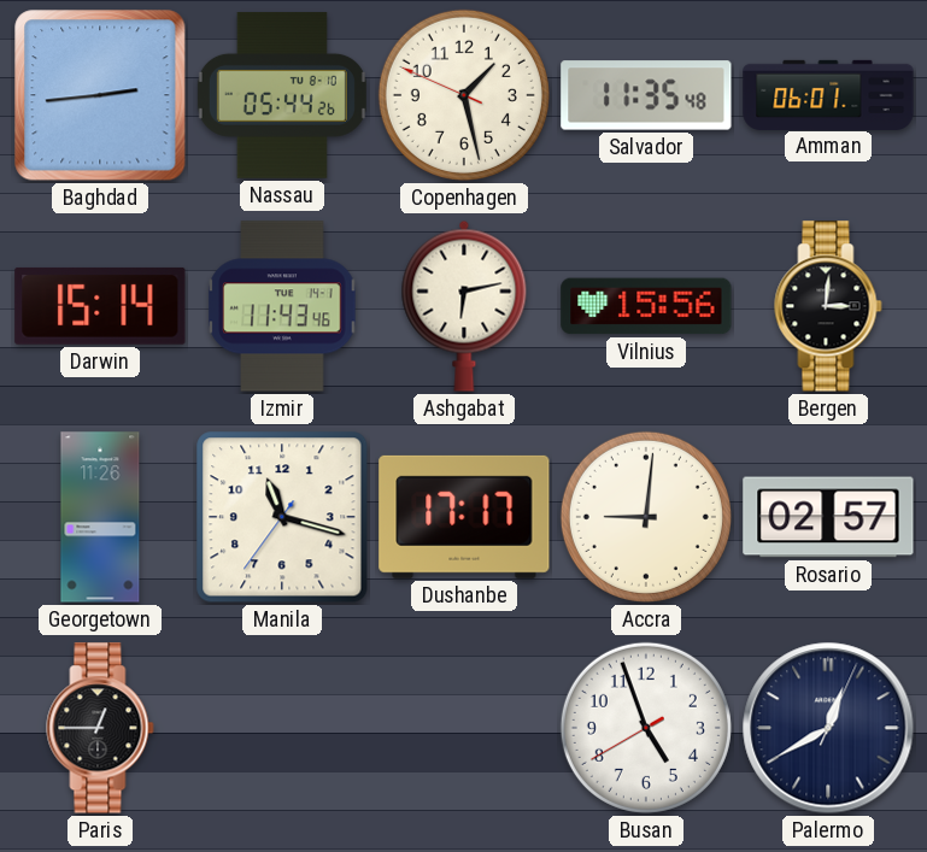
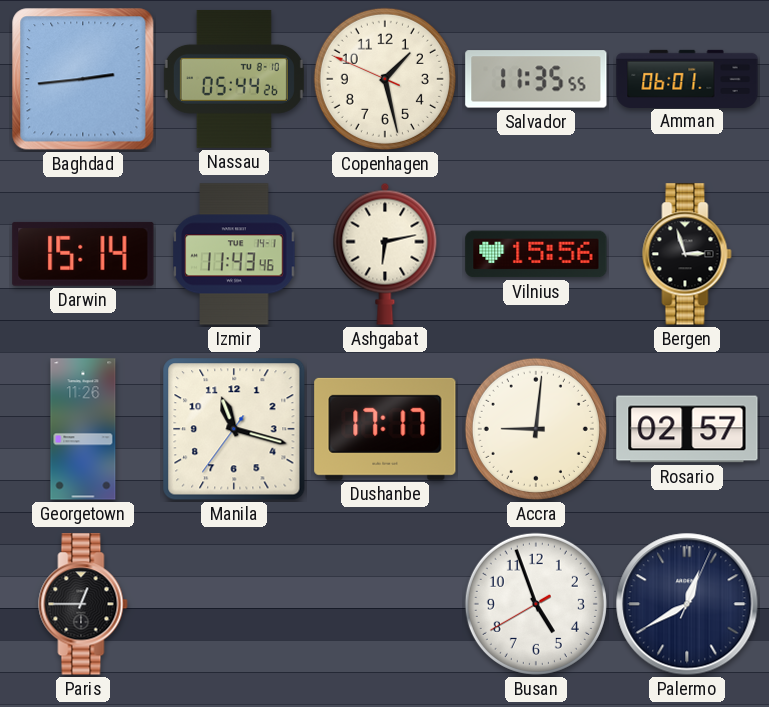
Salvador: 11:35:48 -> 11:35:55 (536, 79)
Bergen: 3:01 -> 2:57 (687, 254)
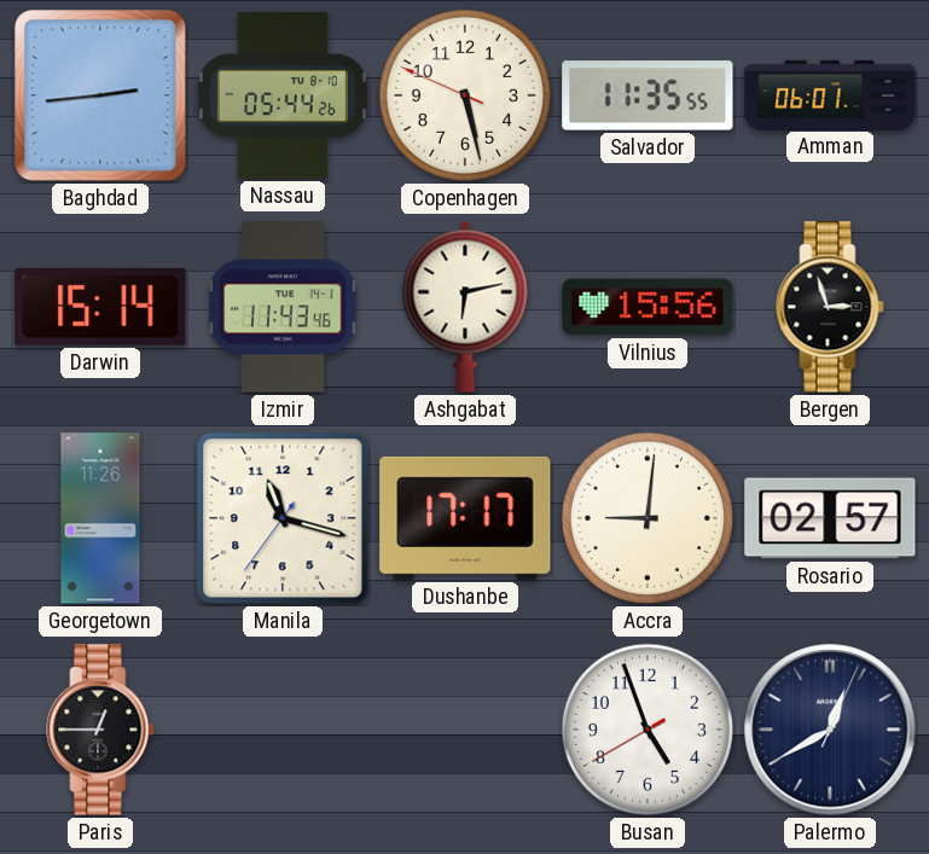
Copenhagen: 1:27 -> 5:27 (465, 95)
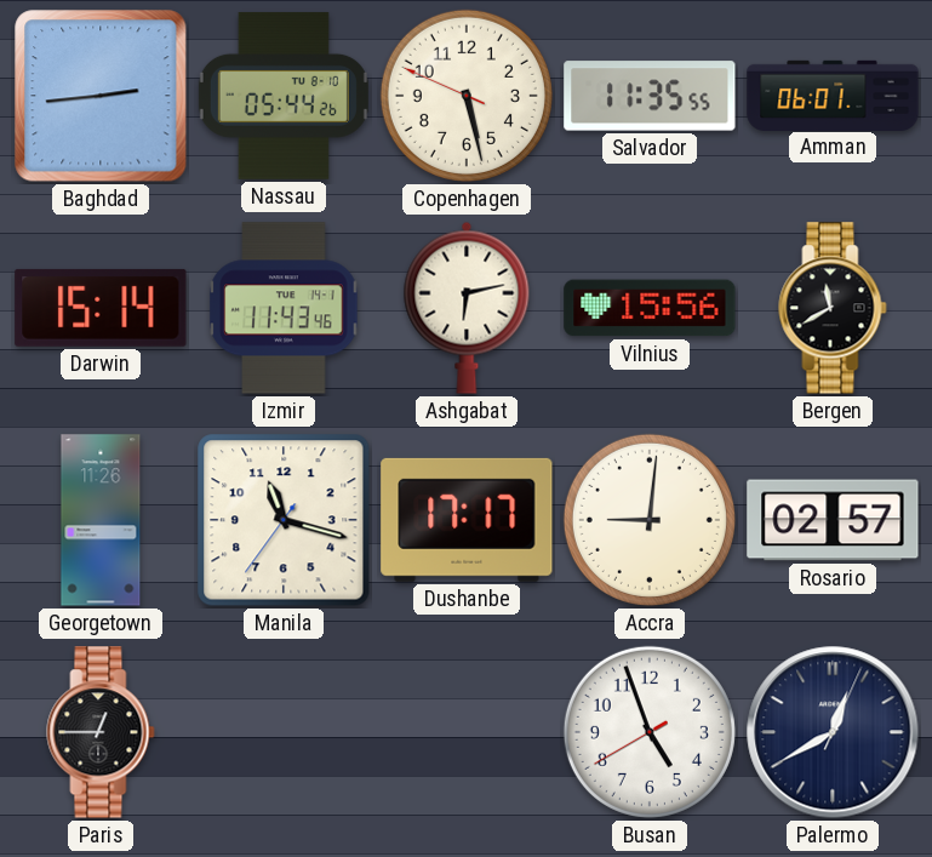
Bergen: 2:57 -> 11:40 (833, 308)
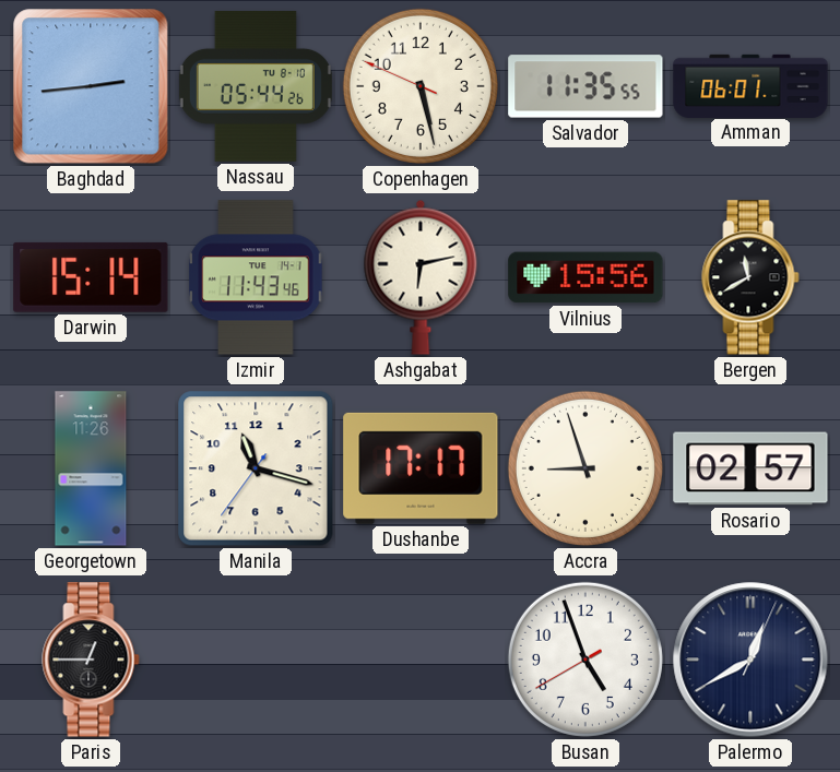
Accra: 9:01 -> 8:57 (585, 468)
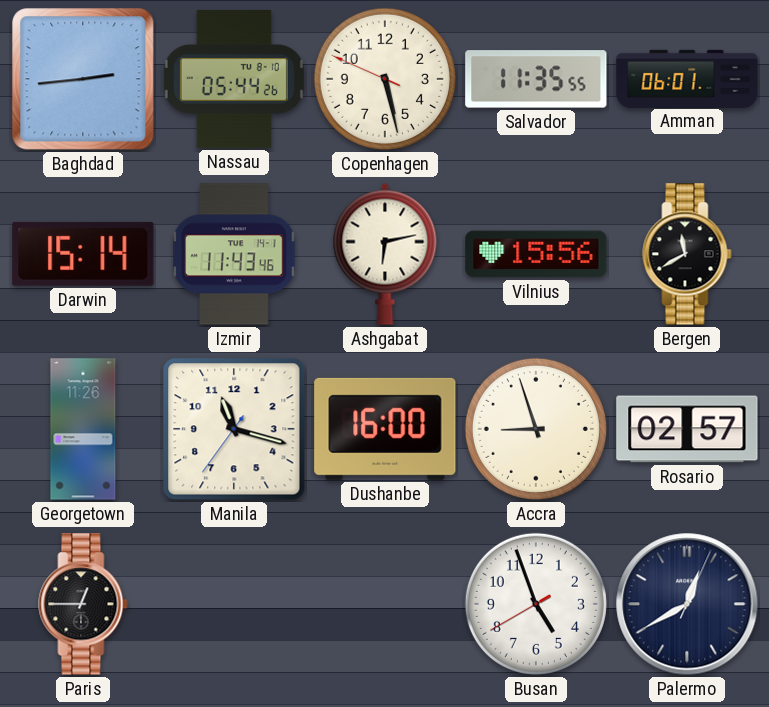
Dushanbe: 17:17 -> 16:00 (385, 429)
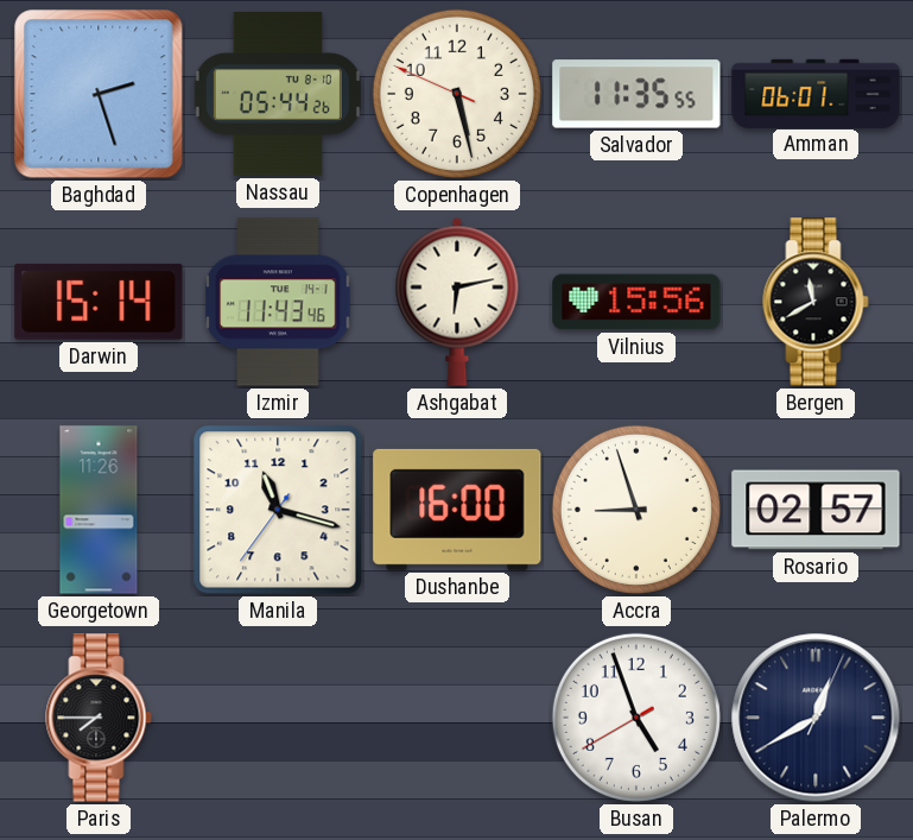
Baghdad: 2:44 -> 2:27 (99, 94)
Paris: 12:45 -> 7:45 (99, 718)
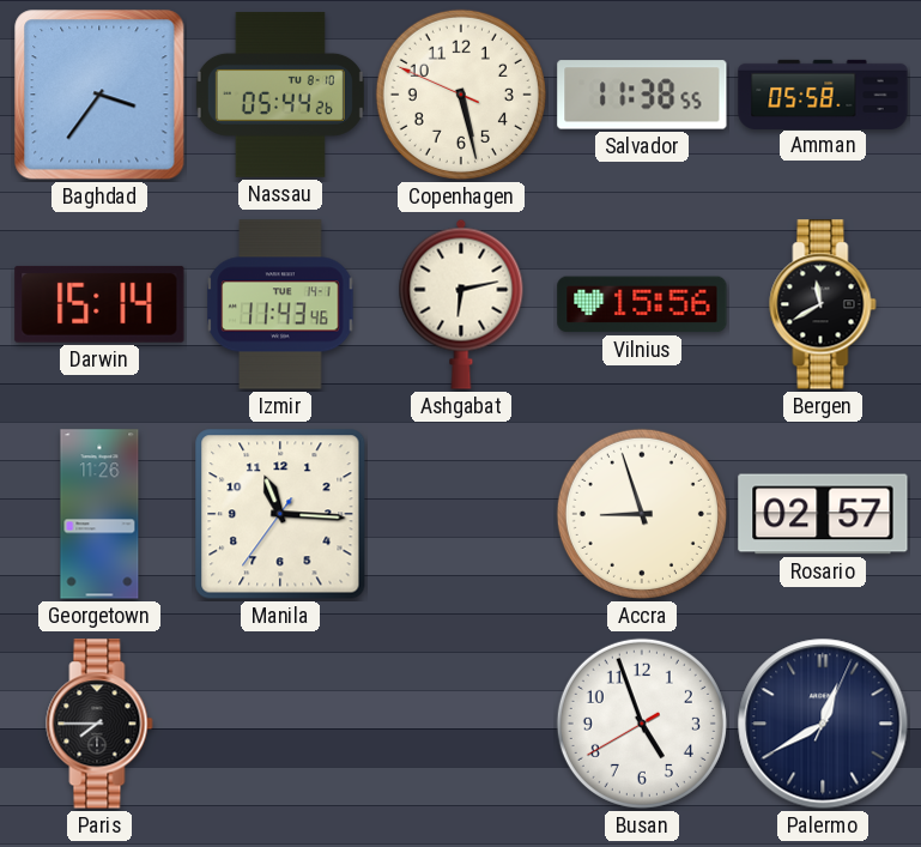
Baghdad: 2:27 -> 3:36 (99, 95)
Salvador: 11:35 -> 11:38 (642, 95)
Amman: 06:01 -> 05:58 (823, 93)
Manila: 11:17 -> 11:15 (280, 514)
Dushanbe: 16:00 -> none (457, 510)
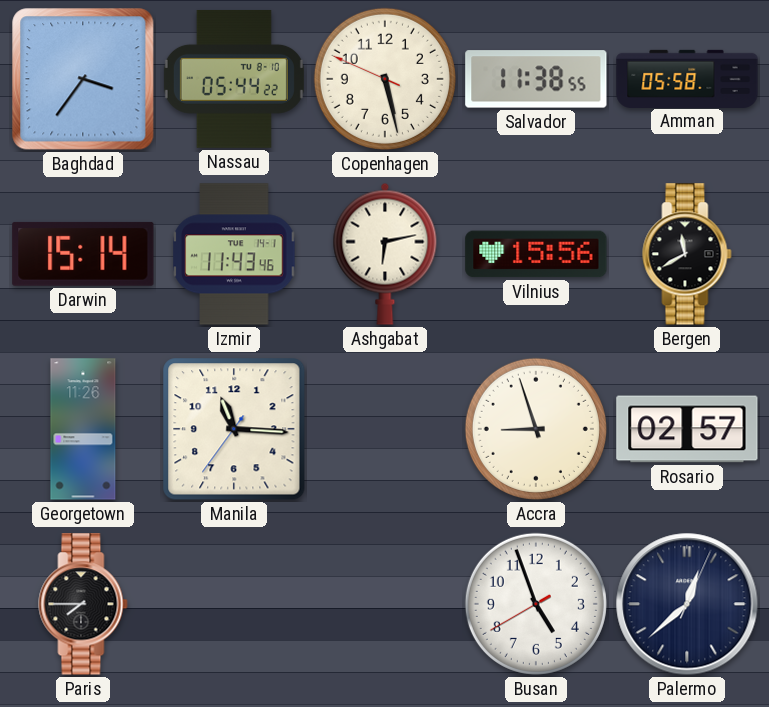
Nassau: 05:44:26 -> 05:44:22 (234, 79)
Palermo: 12:40 -> 12:38 (687, 604)
